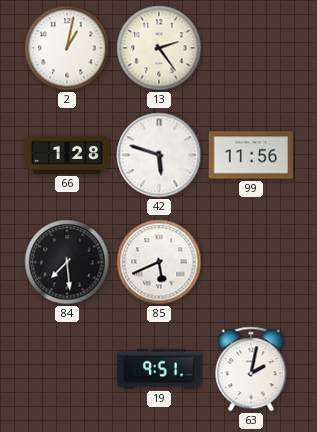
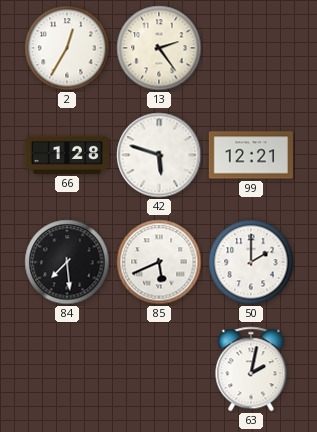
2: 1:02 -> 12:35 (67, 48)
99: 11:56 -> 12:21 (251, 155)
50: none -> 2:00 (251, 262)
19: 9:51 -> none (158, 369)
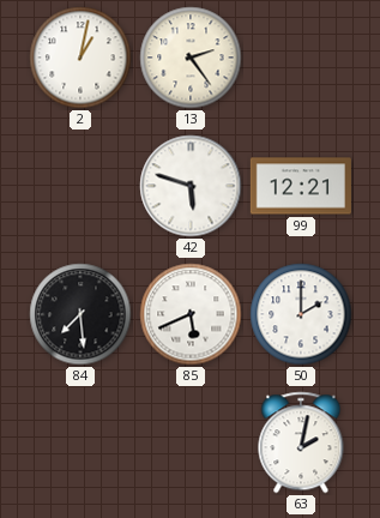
2: 12:35 -> 1:02 (80, 58)
66: 1:28 -> none (67, 155)
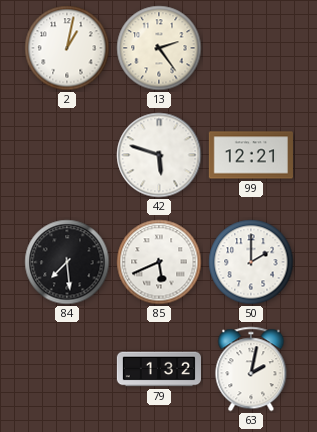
79: none -> 1:32 (158, 369)
